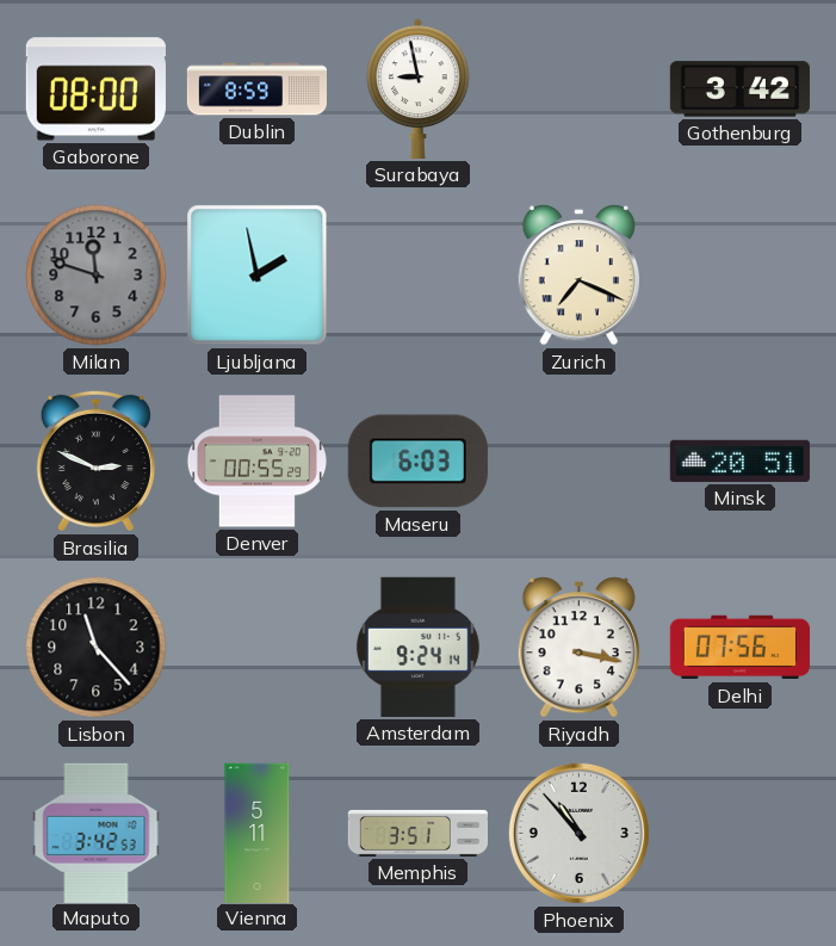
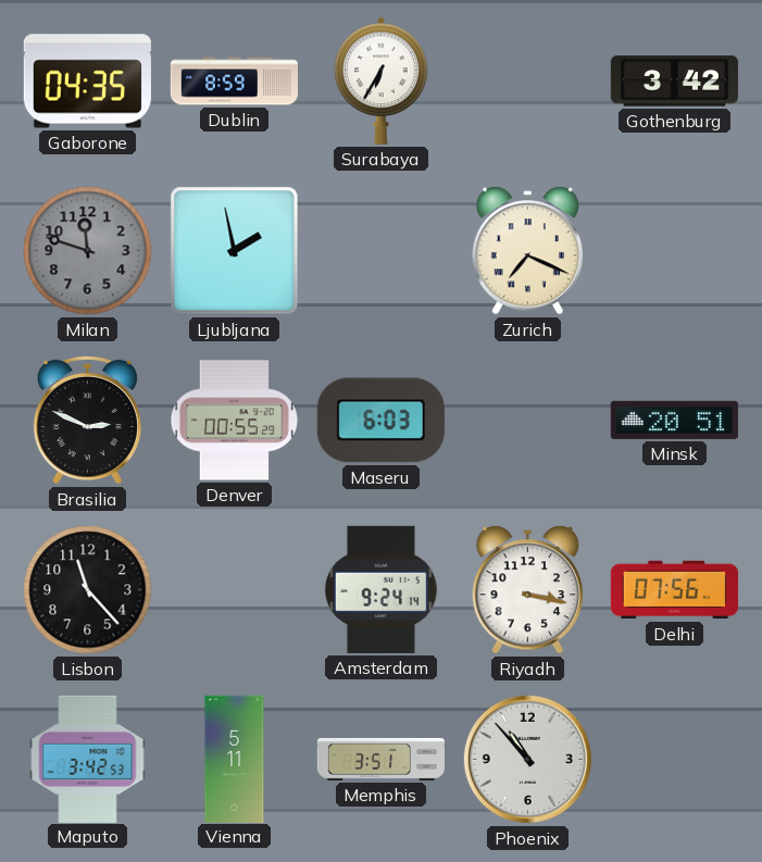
Gaborone: 08:00 -> 04:35 (87, 82)
Surabaya: 8:58 -> 6:35 (382, 80)
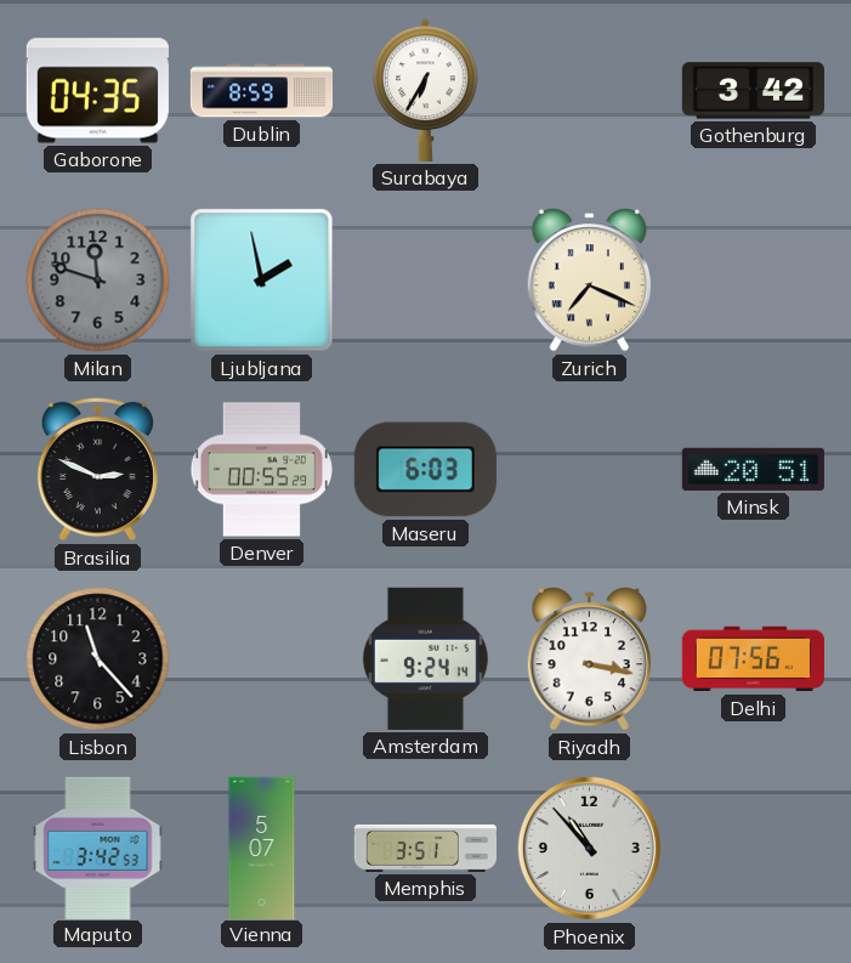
Vienna: 5:11 -> 5:07 (262, 848)
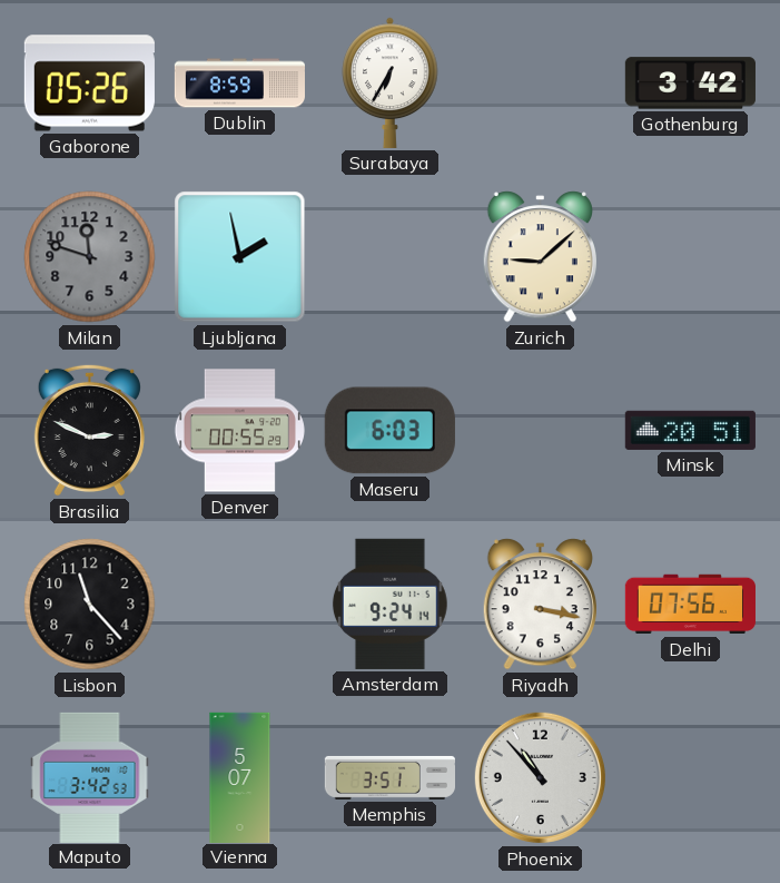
Gaborone: 04:35 -> 05:26 (89, 84)
Zurich: 7:19 -> 9:08 (540, 257)
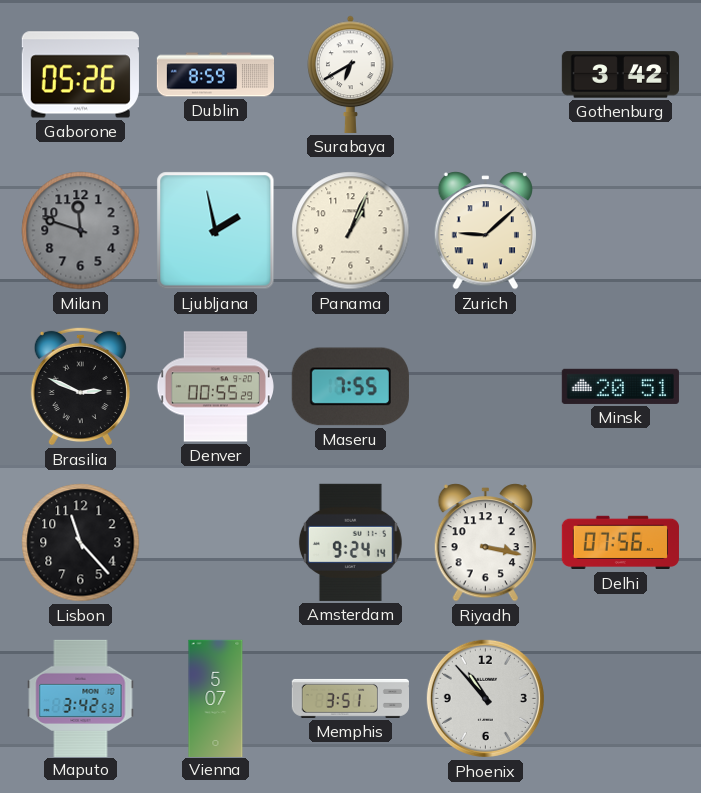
Surabaya: 6:35 -> 6:40 (351, 74)
Panama: none -> 1:04 (351, 231)
Maseru: 6:03 -> 7:55 (350, 387)
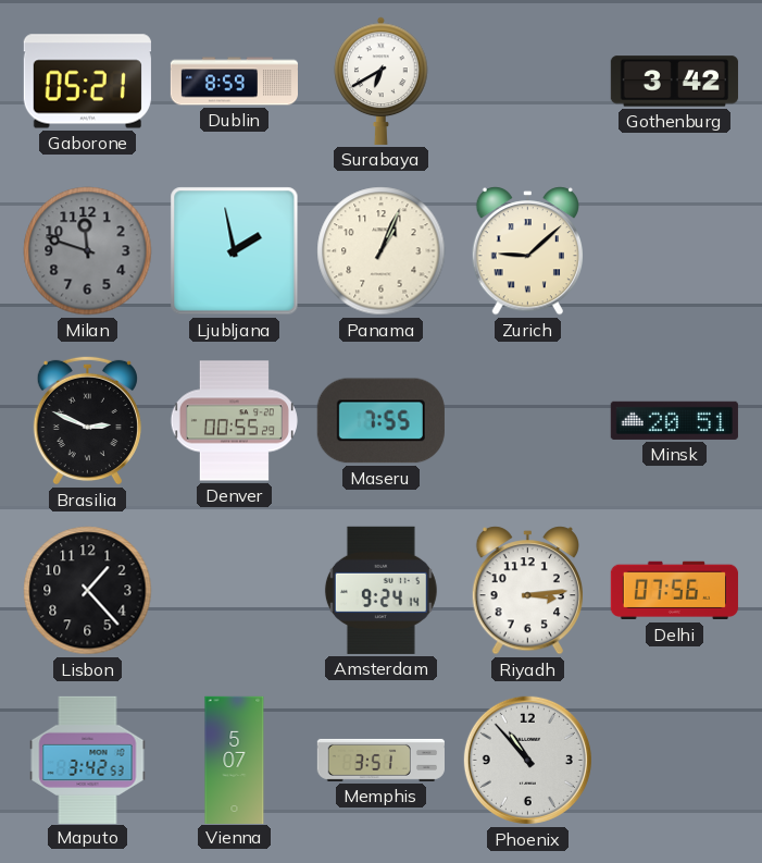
Gaborone: 05:26 -> 05:21 (87, 82)
Lisbon: 11:23 -> 1:23 (88, 591)
Riyadh: 3:17 -> 3:14 (527, 591)
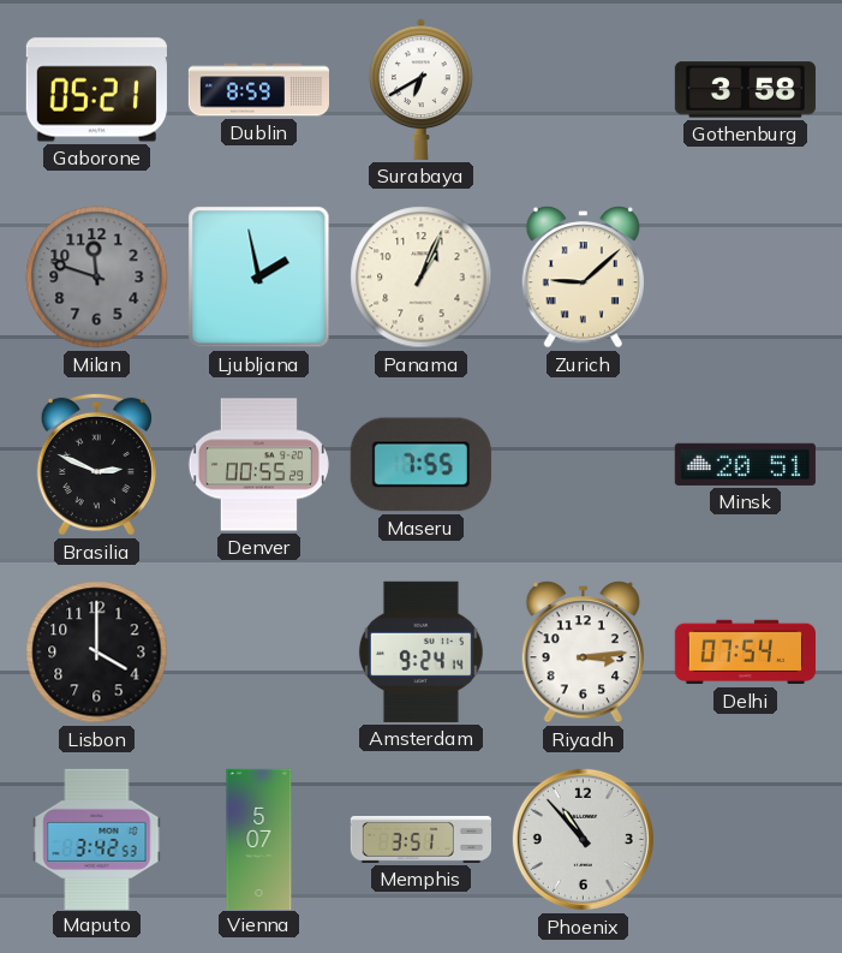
Gothenburg: 3:42 -> 3:58 (745, 90)
Lisbon: 1:23 -> 4:00 (97, 653)
Delhi: 07:56 -> 07:54 (745, 653)
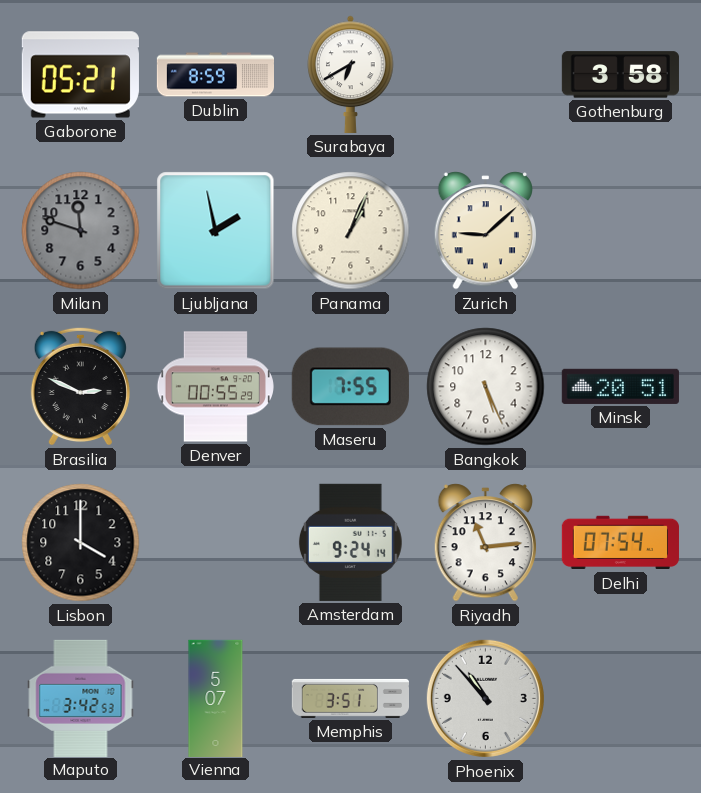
Bangkok: none -> 5:26 (486, 387)
Riyadh: 3:14 -> 11:14 (485, 543)
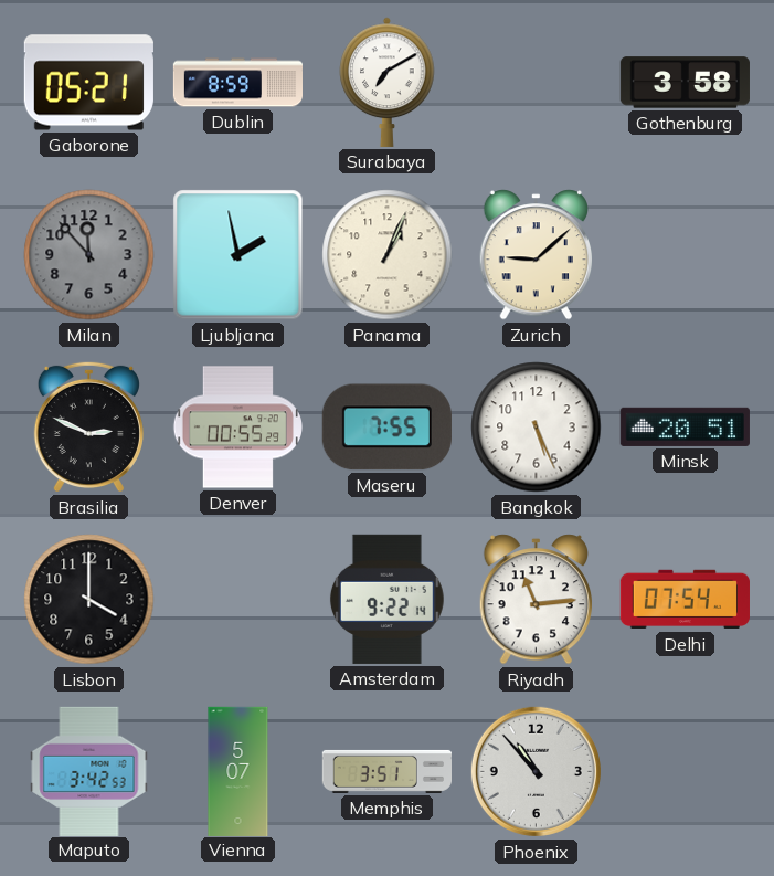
Surabaya: 6:40 -> 7:10 (388, 82)
Milan: 11:48 -> 11:53 (89, 255)
Amsterdam: 9:24 -> 9:22 (386, 599)
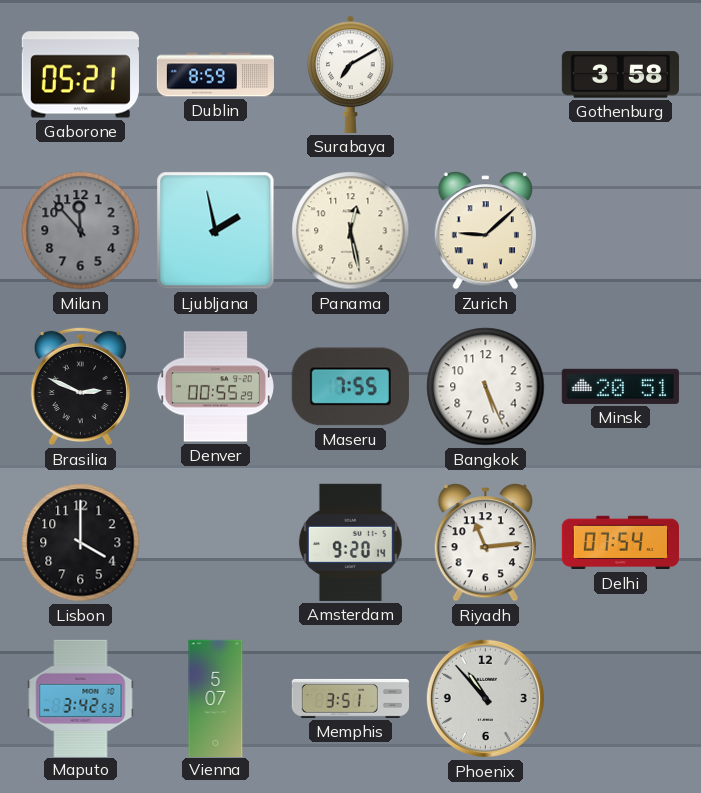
Panama: 1:04 -> 12:28 (351, 231)
Amsterdam: 9:22 -> 9:20 (350, 542)
